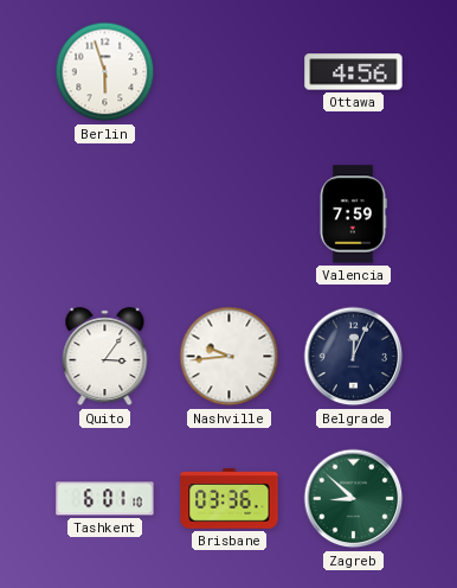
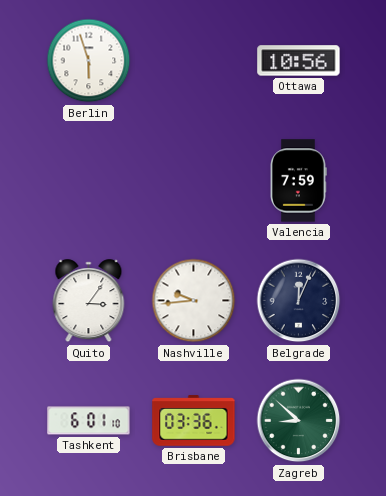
Ottawa: 4:56 -> 10:56 (299, 61)
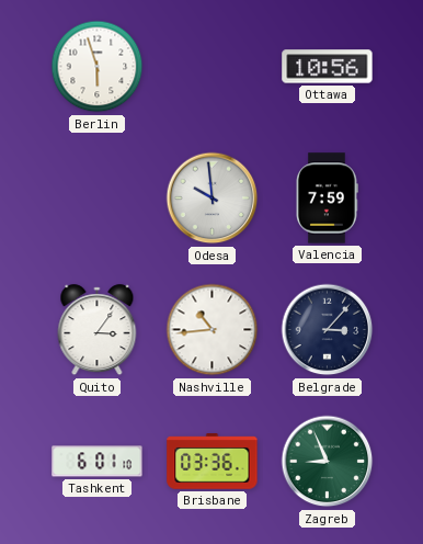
Odesa: none -> 9:59 (213, 199)
Nashville: 9:44 -> 10:44 (213, 330)
Belgrade: 12:04 -> 3:07 (328, 330)
Zagreb: 8:52 -> 8:56 (328, 462)
